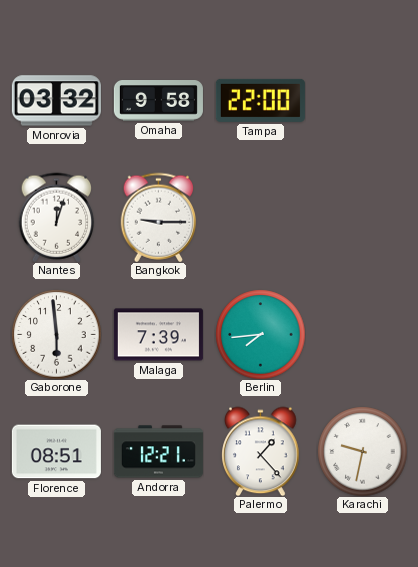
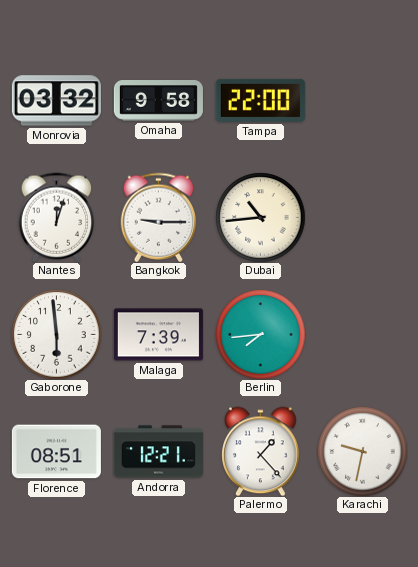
Dubai: none -> 10:44 (260, 217)
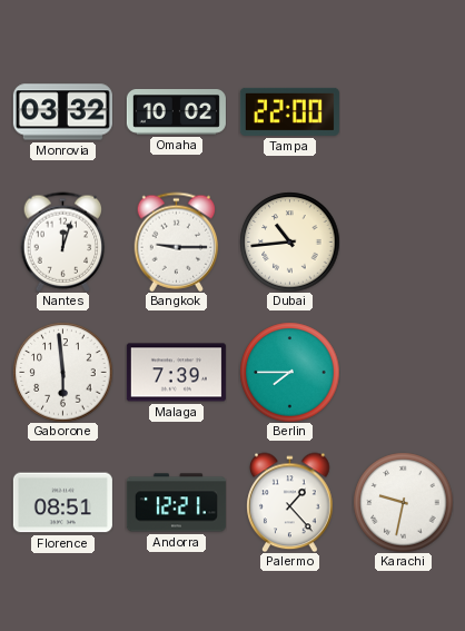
Omaha: 9:58 -> 10:02 (176, 112)
Berlin: 7:44 -> 7:45 (289, 372)
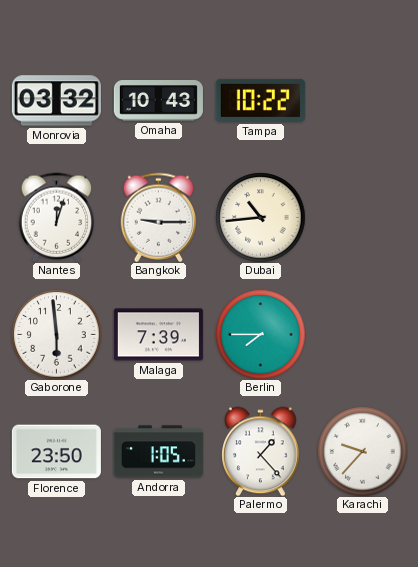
Omaha: 10:02 -> 10:43 (158, 101)
Tampa: 22:00 -> 10:22 (260, 100)
Florence: 08:51 -> 23:50 (56, 452)
Andorra: 12:21 -> 1:05 (158, 452)
Karachi: 9:32 -> 9:37 (362, 451)
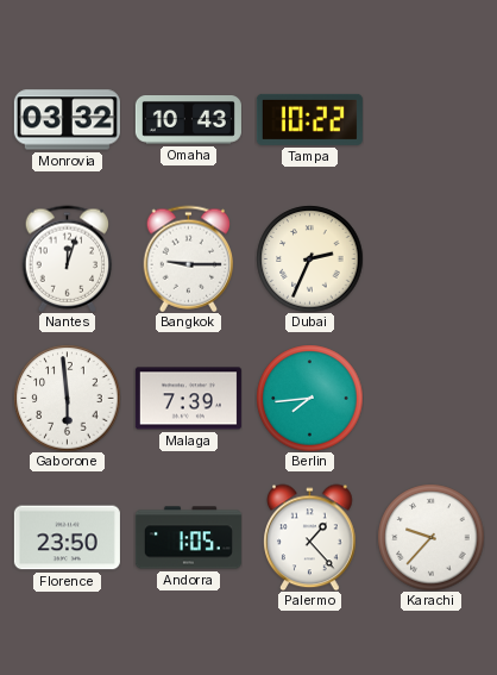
Dubai: 10:44 -> 2:34 (309, 258)
Berlin: 7:45 -> 7:44 (309, 398)
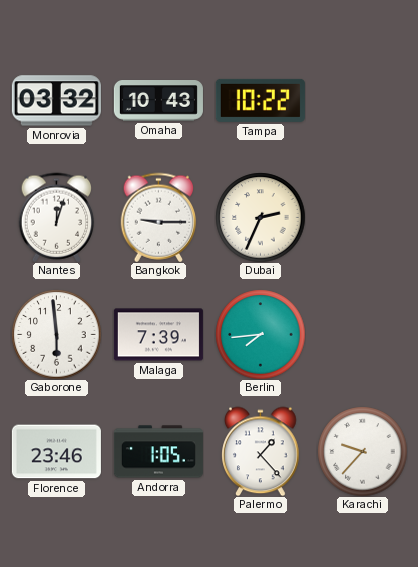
Florence: 23:50 -> 23:46 (56, 452)
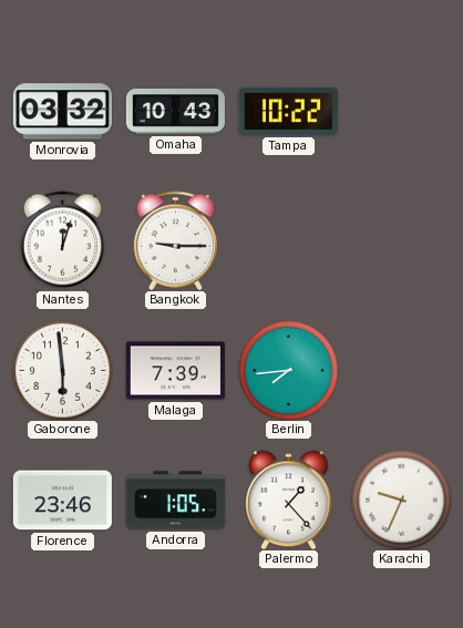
Dubai: 2:34 -> none (260, 217)
Karachi: 9:37 -> 9:34 (401, 500)
